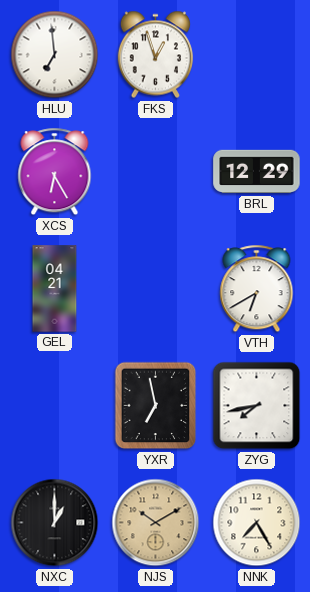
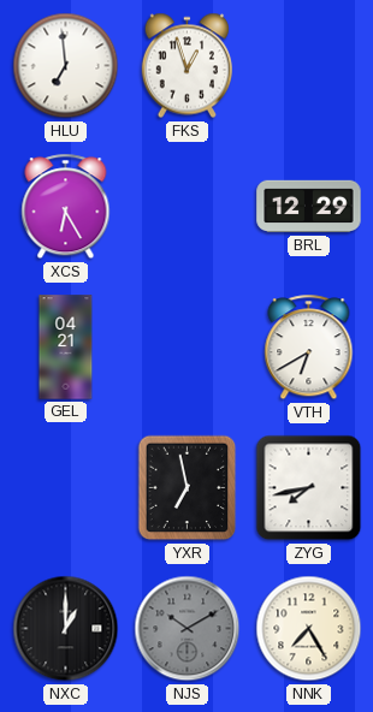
NJS dial: champagne -> grey (188, 629)
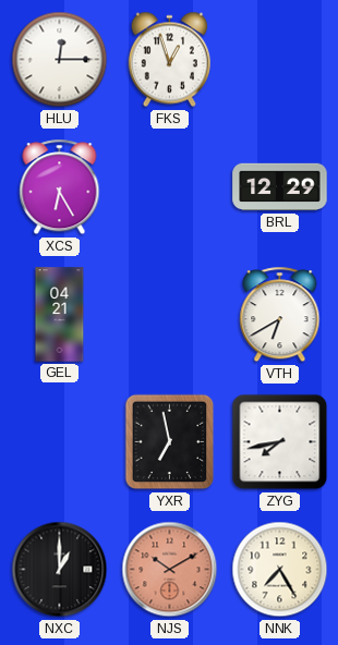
HLU: 6:59 -> 12:15 (60, 60)
NJS dial: grey -> salmon (170, 570)
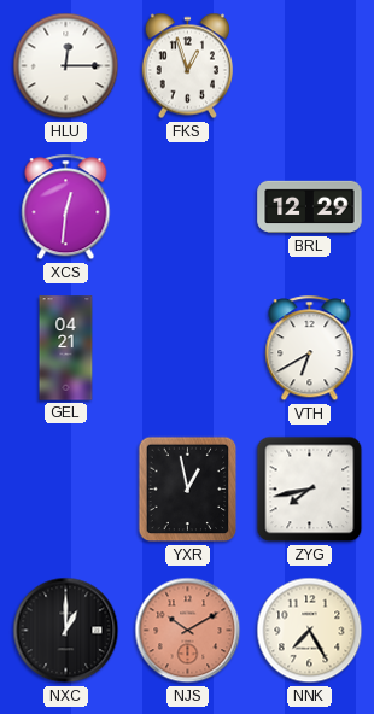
XCS: 6:25 -> 12:31 (66, 207)
YXR: 6:58 -> 12:58 (188, 490)
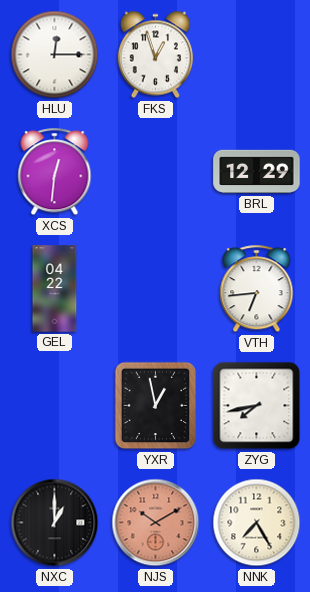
GEL: 04:21 -> 04:22 (55, 289)
VTH: 6:40 -> 6:44 (257, 289)
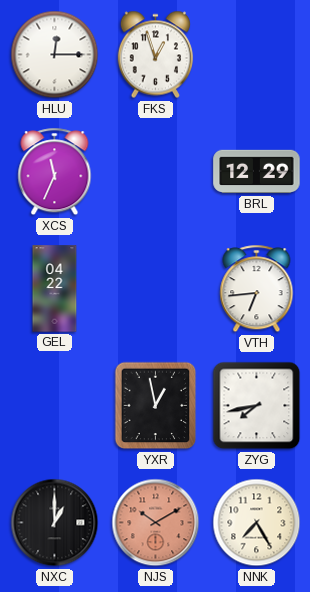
XCS: 12:31 -> 11:34 (55, 172)
